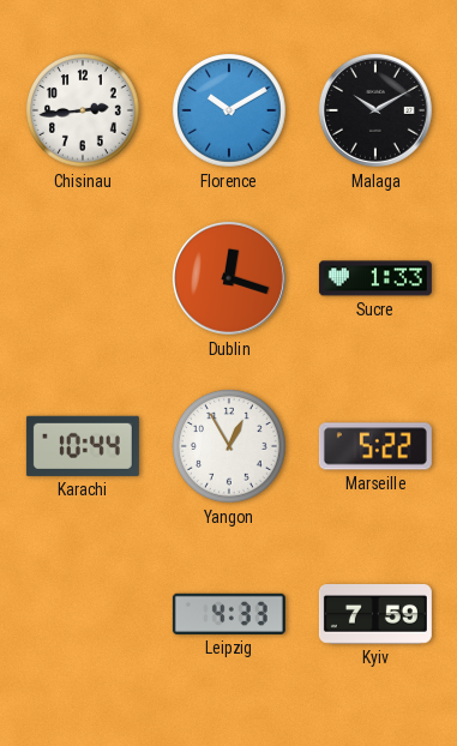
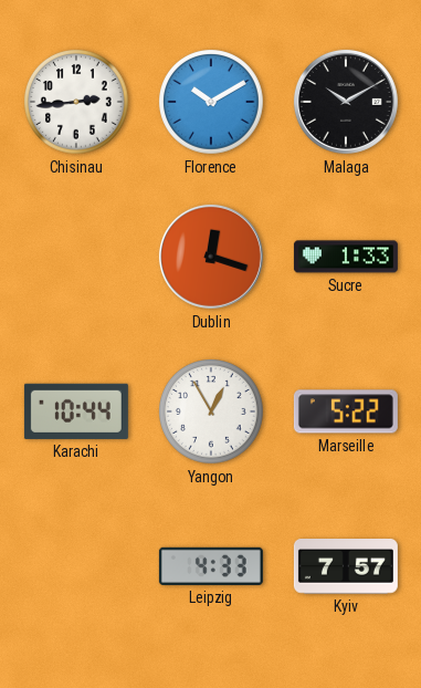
Kyiv: 7:59 -> 7:57 (346, 567)
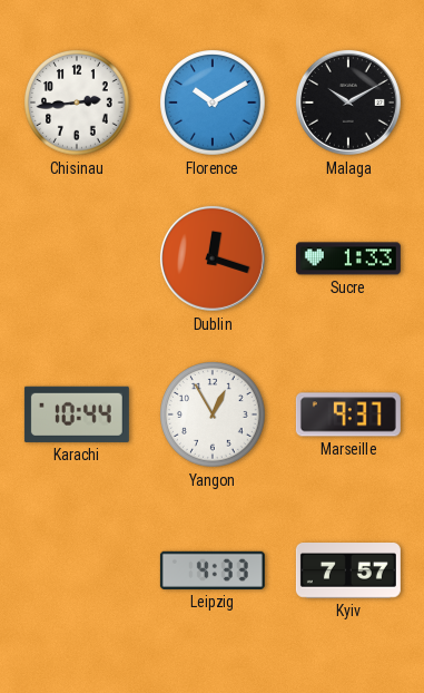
Marseille: 5:22 -> 9:37 (348, 414)
